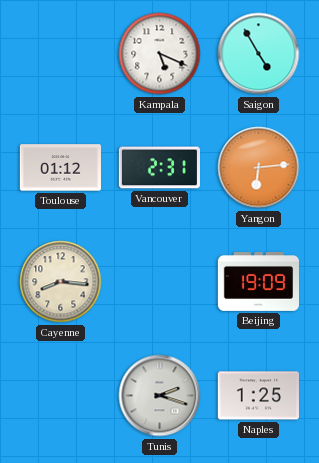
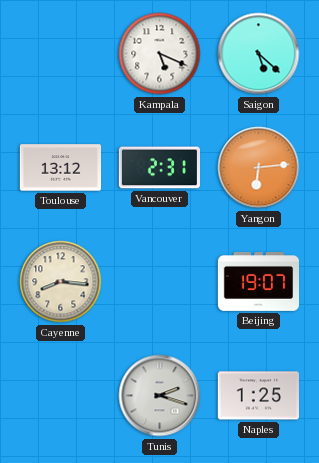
Saigon: 4:55 -> 5:22 (259, 54)
Toulouse: 01:12 -> 13:12 (60, 168)
Beijing: 19:09 -> 19:07 (258, 281)
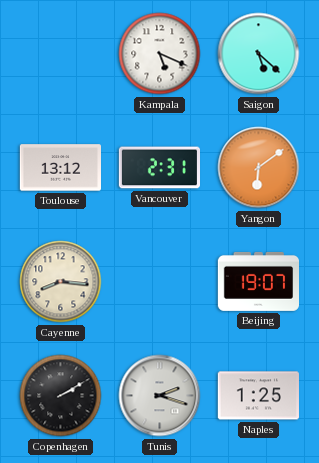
Yangon: 6:14 -> 6:09 (259, 168)
Copenhagen: none -> 2:10 (61, 396)
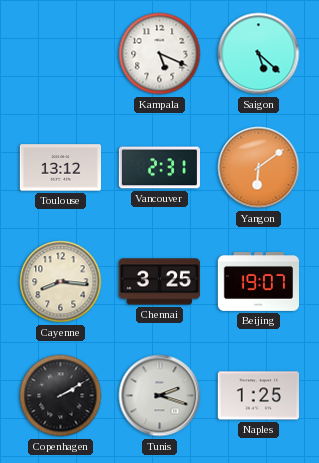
Chennai: none -> 3:25 (159, 282)
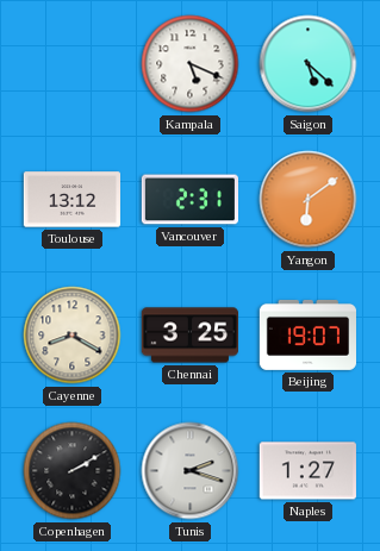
Cayenne: 8:16 -> 8:20 (73, 336)
Naples: 1:25 -> 1:27 (307, 471)
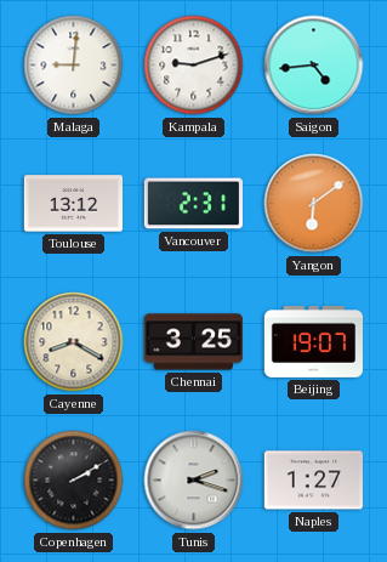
Malaga: none -> 9:01 (74, 66)
Kampala: 5:19 -> 9:12 (194, 66)
Saigon: 5:22 -> 4:44 (314, 66)
